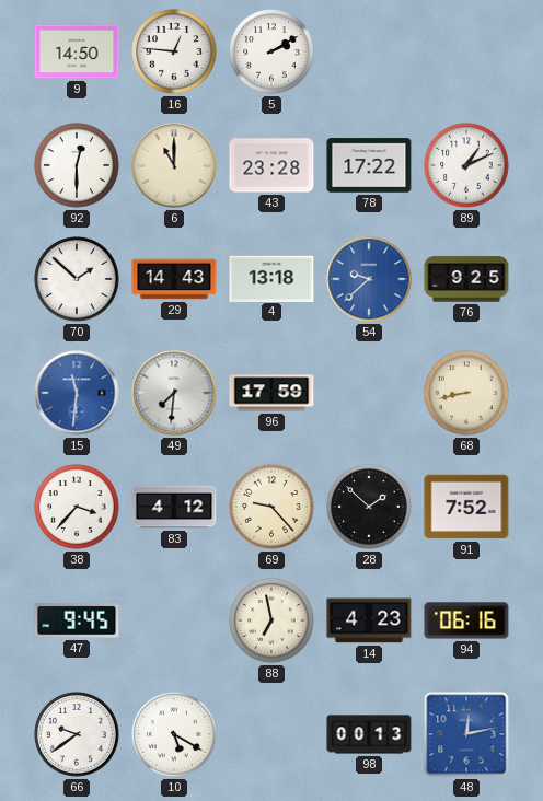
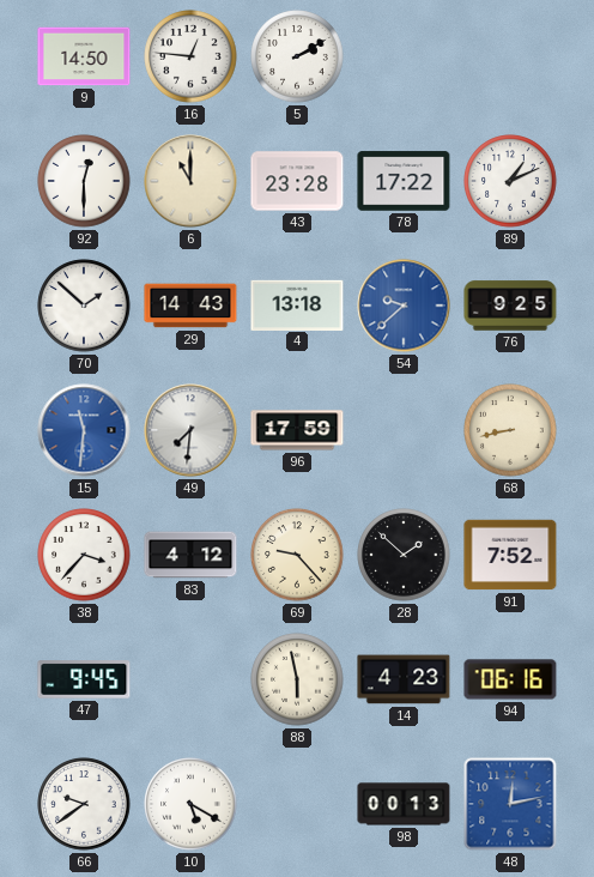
88: 6:58 -> 5:58 (297, 679)
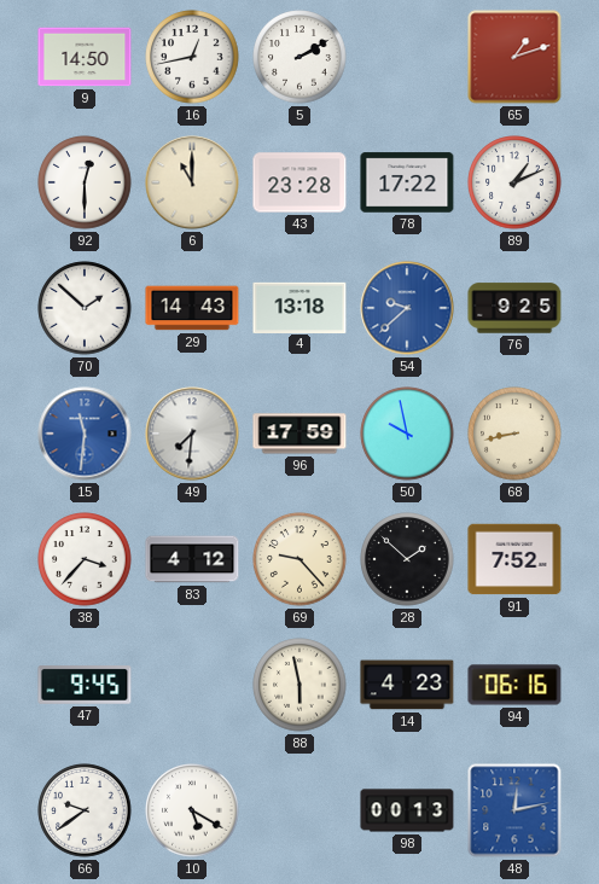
16: 12:46 -> 12:43 (192, 57)
65: none -> 1:12 (514, 57)
50: none -> 9:58 (407, 434)
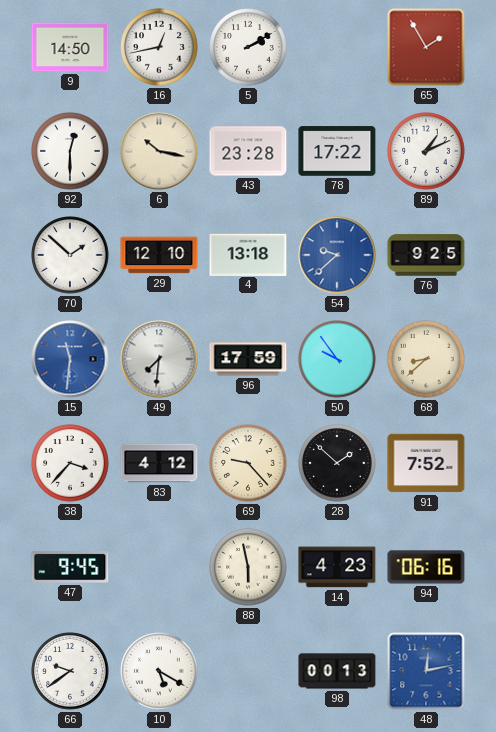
65: 1:12 -> 1:55 (426, 47)
6: 11:00 -> 10:17 (159, 151)
29: 14:43 -> 12:10 (159, 255)
50: 9:58 -> 9:54 (337, 359)
68: 8:43 -> 8:38 (426, 359)
